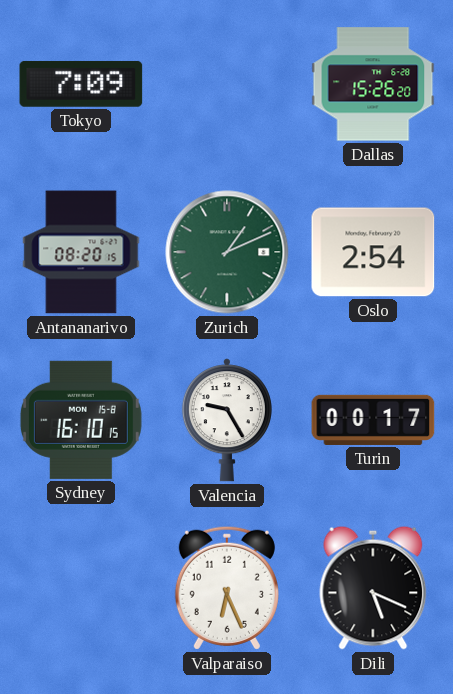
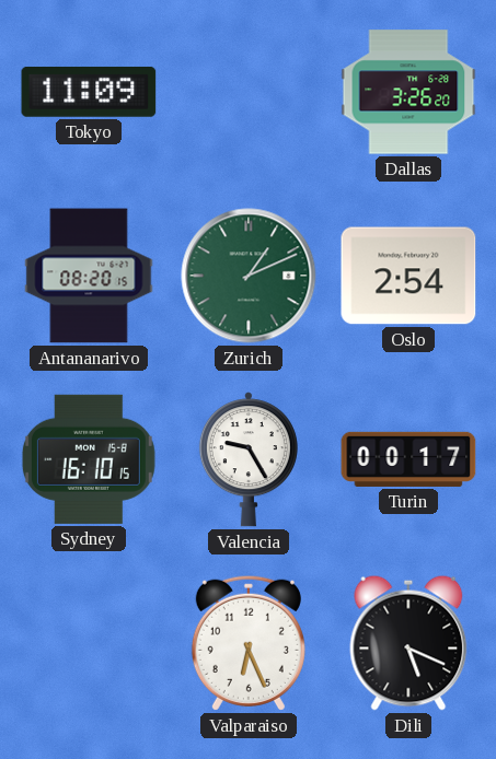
Tokyo: 7:09 -> 11:09 (89, 92)
Dallas: 15:26 -> 3:26 (408, 92)
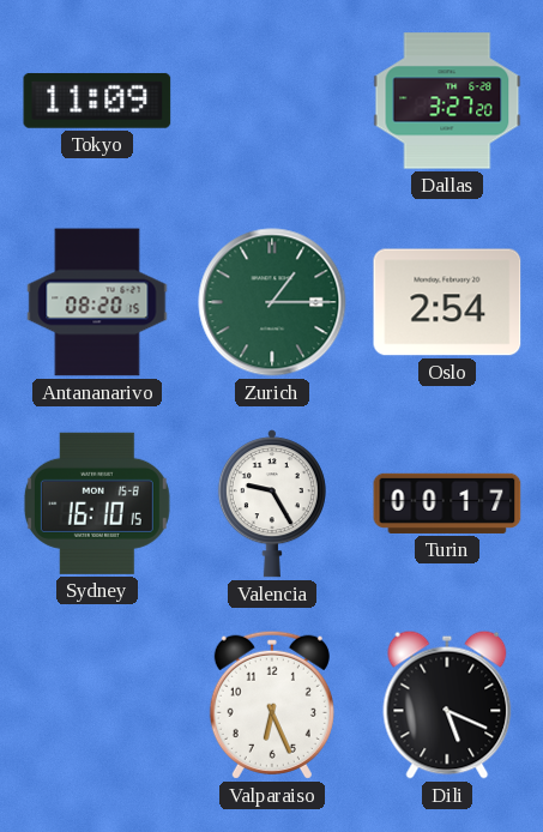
Dallas: 3:26 -> 3:27 (447, 101)
Zurich: 1:11 -> 1:15 (272, 302)
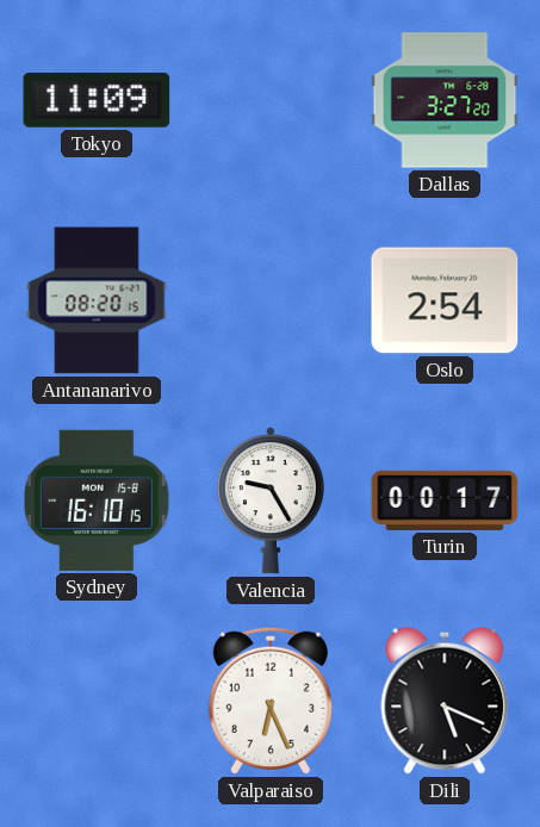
Zurich: 1:15 -> none (272, 302)
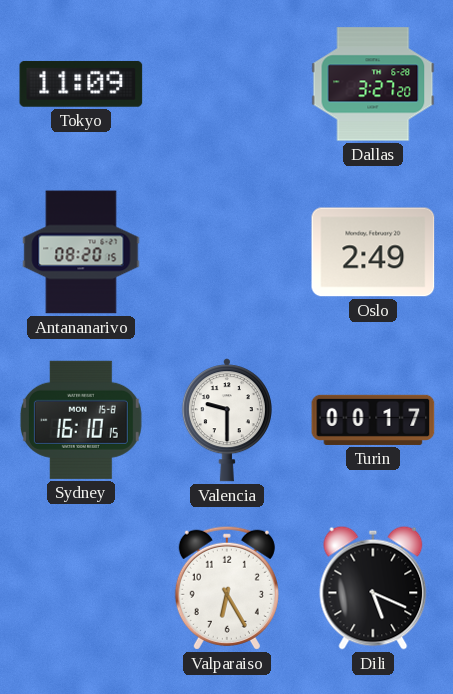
Oslo: 2:54 -> 2:49 (373, 252)
Valencia: 9:25 -> 9:30 (227, 420)
Valparaiso: 6:26 -> 6:25 (227, 588)
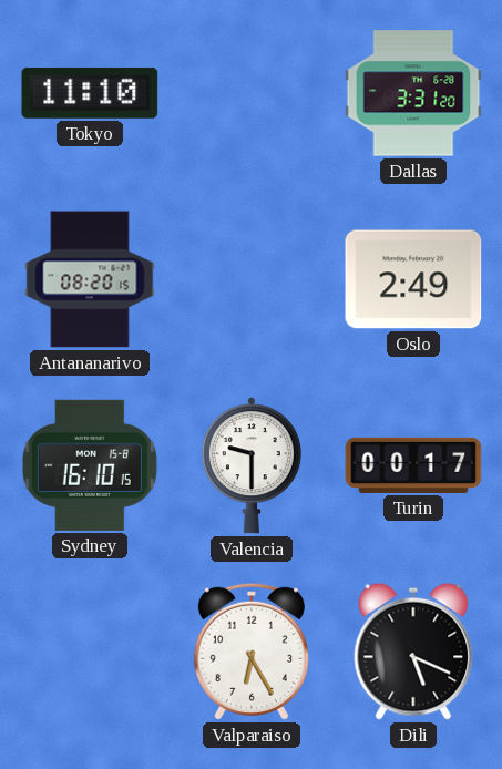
Tokyo: 11:09 -> 11:10 (90, 93)
Dallas: 3:27 -> 3:31 (413, 93)
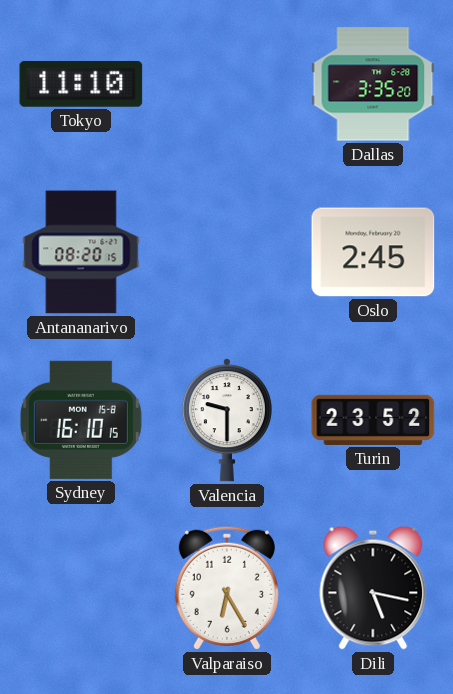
Dallas: 3:31 -> 3:35 (373, 84)
Oslo: 2:49 -> 2:45 (373, 252)
Turin: 00:17 -> 23:52 (373, 420)
Dili: 5:19 -> 5:17 (373, 588)
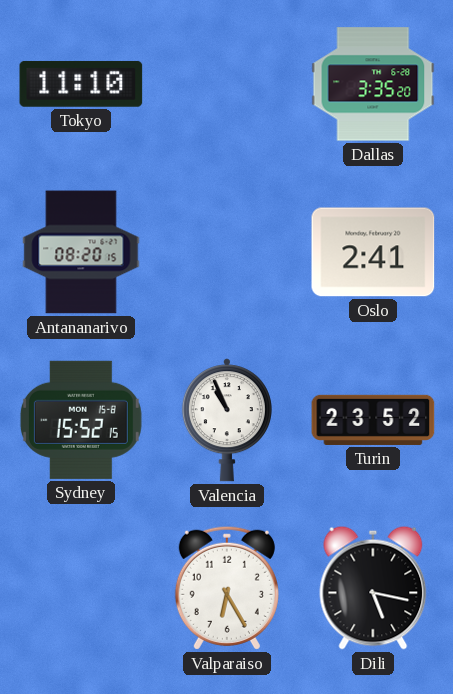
Oslo: 2:45 -> 2:41 (373, 252)
Sydney: 16:10 -> 15:52 (81, 420)
Valencia: 9:30 -> 10:56 (227, 420)
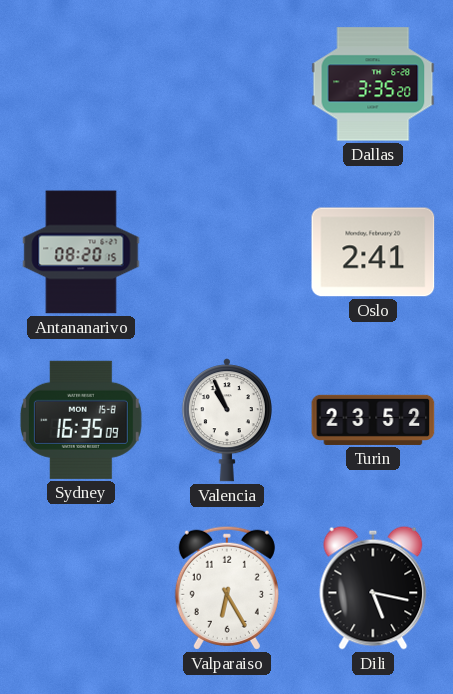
Tokyo: 11:10 -> none (81, 84)
Sydney: 15:52 -> 16:35 (81, 420)
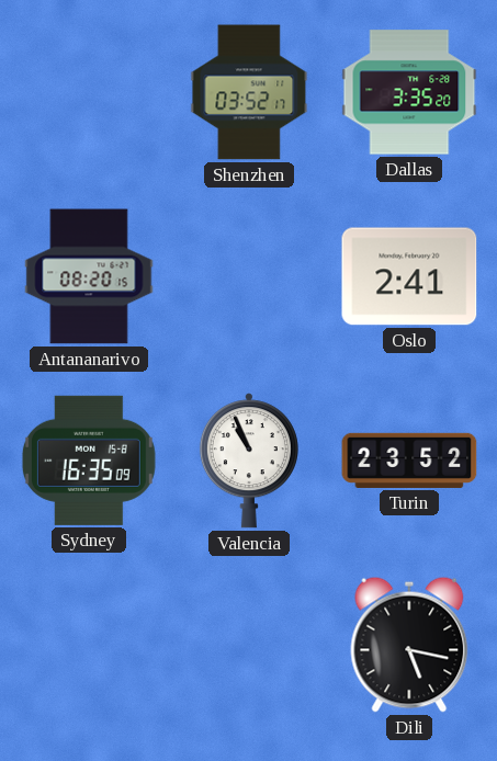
Shenzhen: none -> 03:52 (249, 92)
Valparaiso: 6:25 -> none (227, 588)
